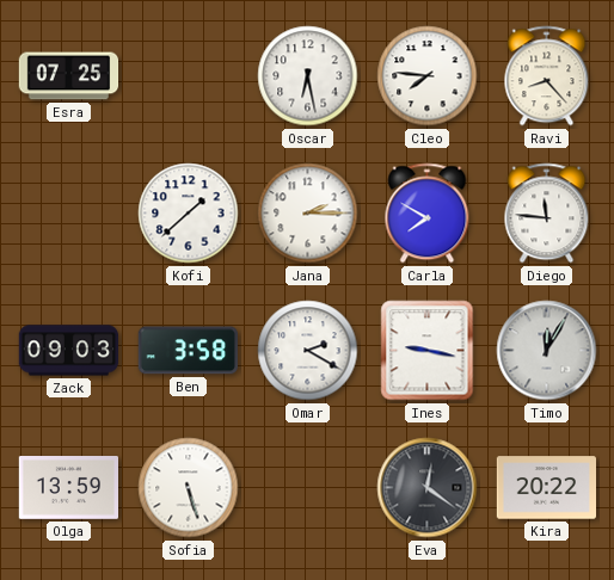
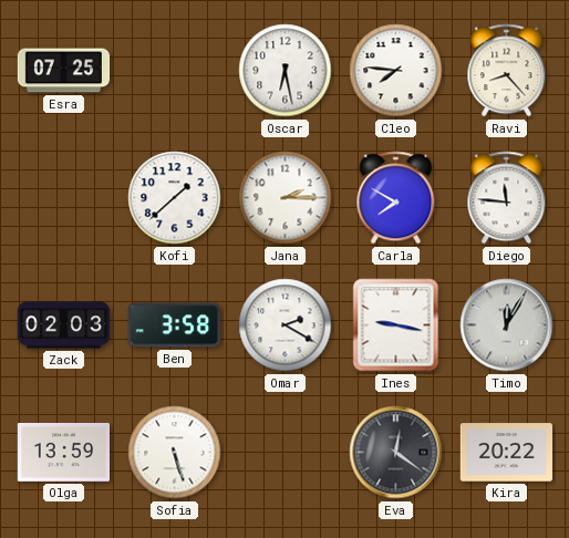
Zack: 09:03 -> 02:03 (64, 325)
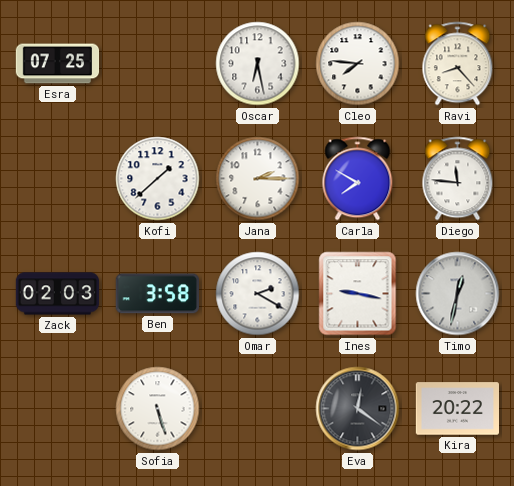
Timo: 12:05 -> 12:32 (458, 294)
Olga: 13:59 -> none (63, 453)
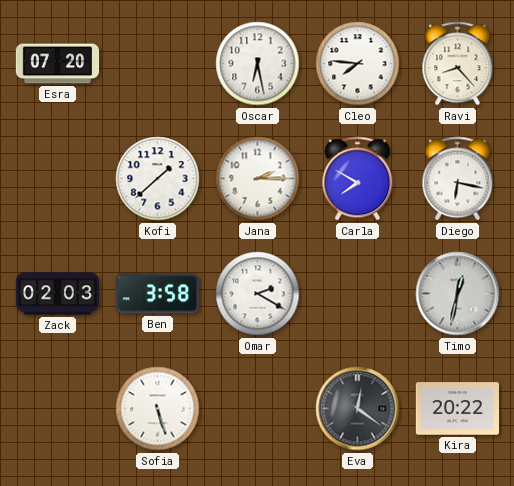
Esra: 07:25 -> 07:20 (58, 64)
Diego: 11:46 -> 6:17 (458, 179)
Ines: 9:17 -> none (358, 294)
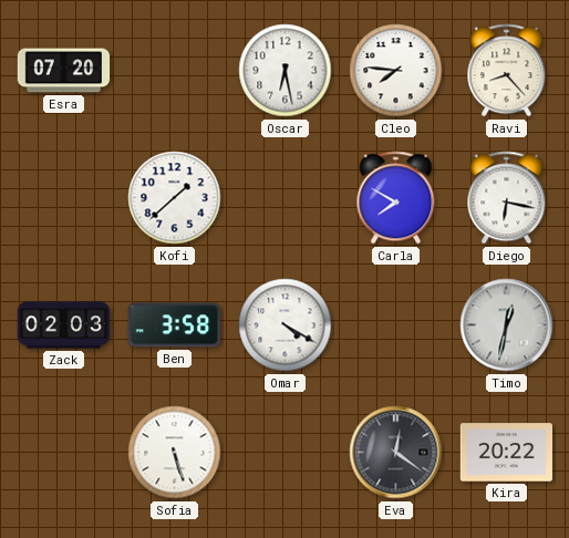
Jana: 2:15 -> none (258, 179)
Omar: 2:20 -> 4:20 (286, 325)
